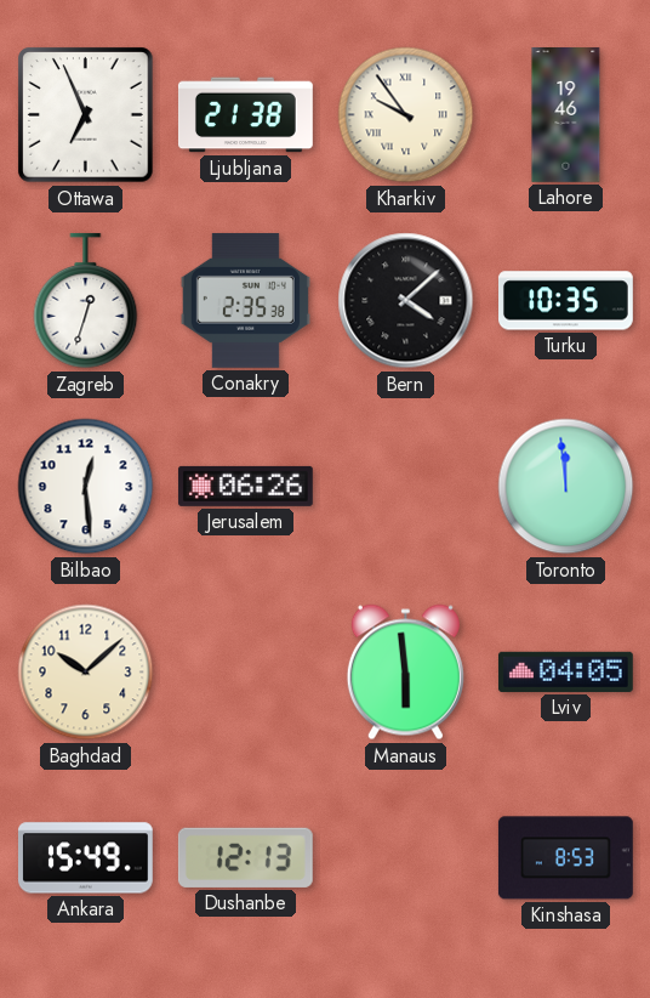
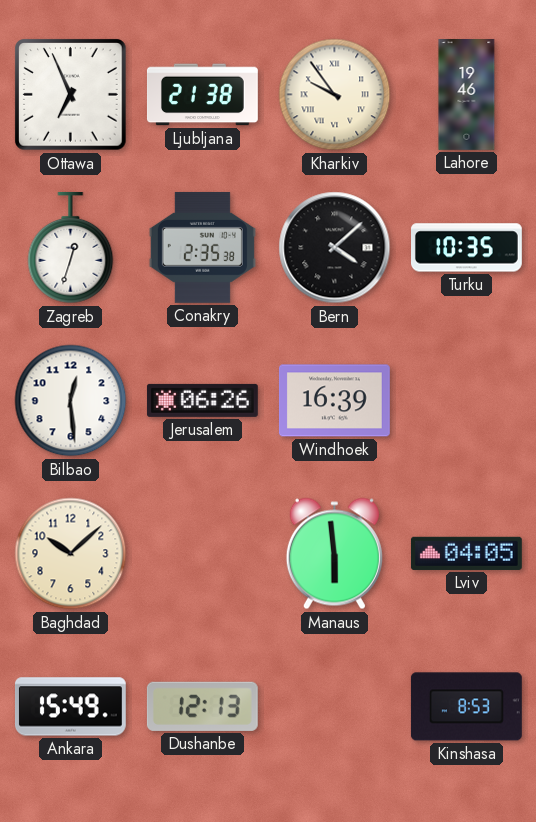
Windhoek: none -> 16:39 (334, 401)
Toronto: 11:59 -> none (566, 487)
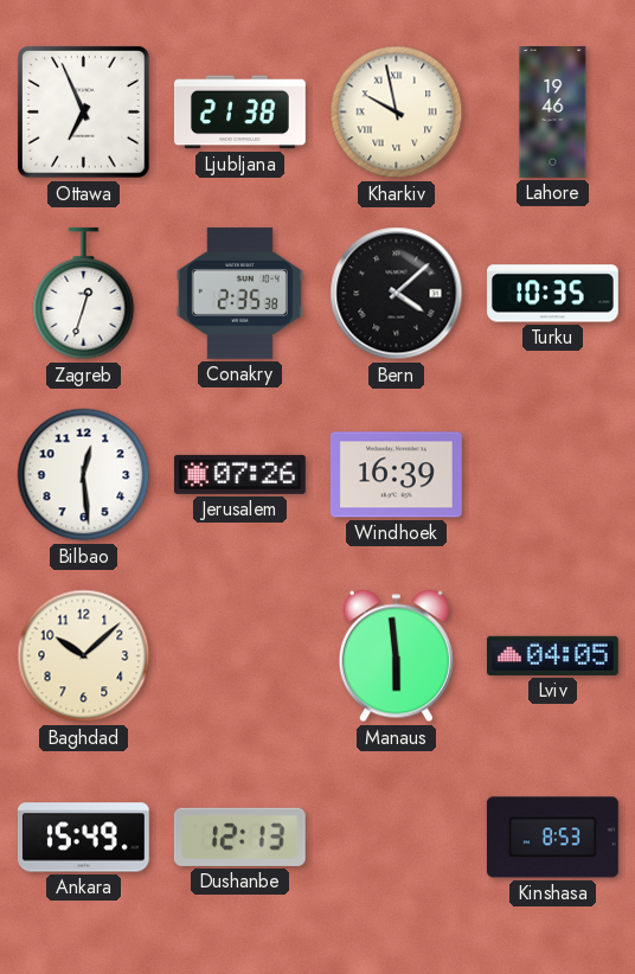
Kharkiv: 9:54 -> 9:58 (397, 113)
Jerusalem: 06:26 -> 07:26 (239, 474)
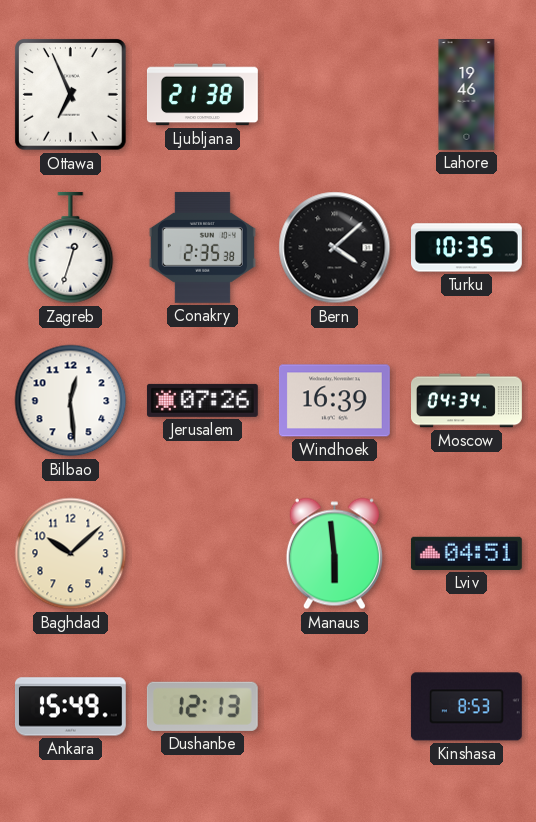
Kharkiv: 9:58 -> none (397, 113)
Moscow: none -> 04:34 (467, 401)
Lviv: 04:05 -> 04:51 (466, 553)
